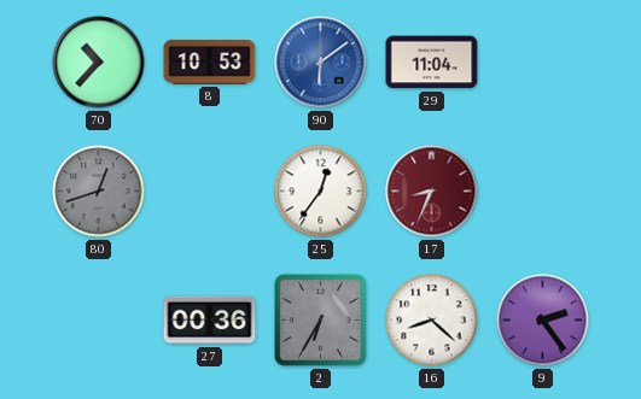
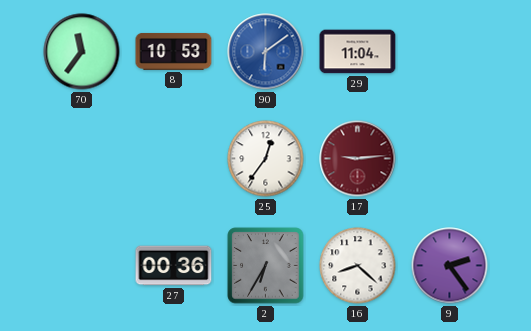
70: 10:37 -> 11:36 (82, 52)
80: 12:42 -> none (99, 192)
17: 8:34 -> 9:14 (358, 159)
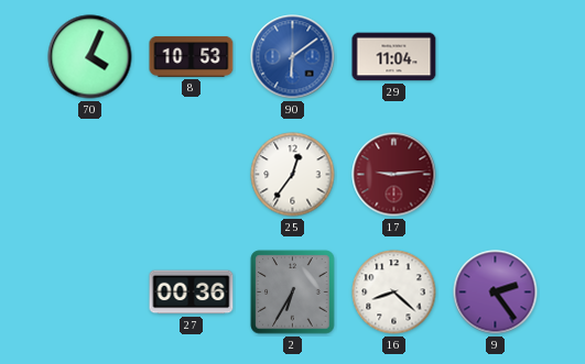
70: 11:36 -> 4:04 (90, 57)
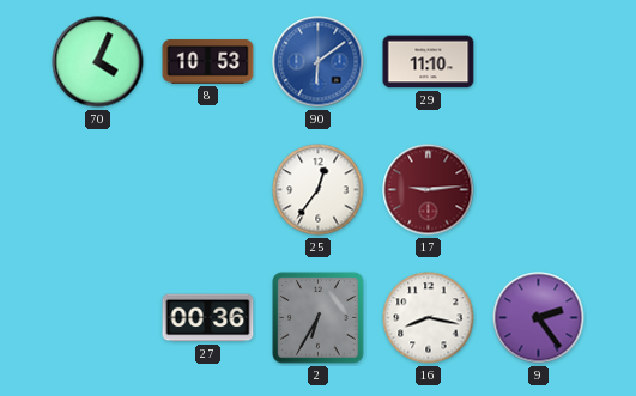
29: 11:04 -> 11:10 (429, 62)
16: 8:22 -> 8:17 (429, 318)
